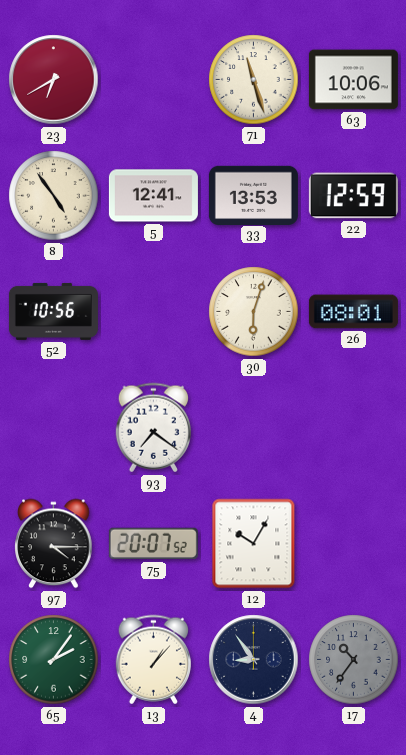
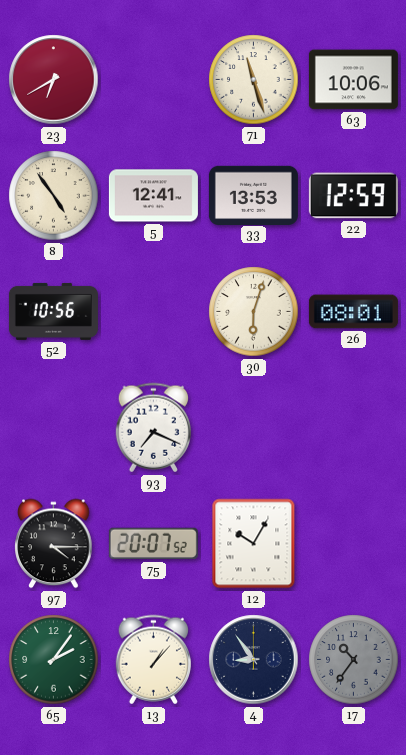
93: 7:21 -> 7:19 (153, 428)
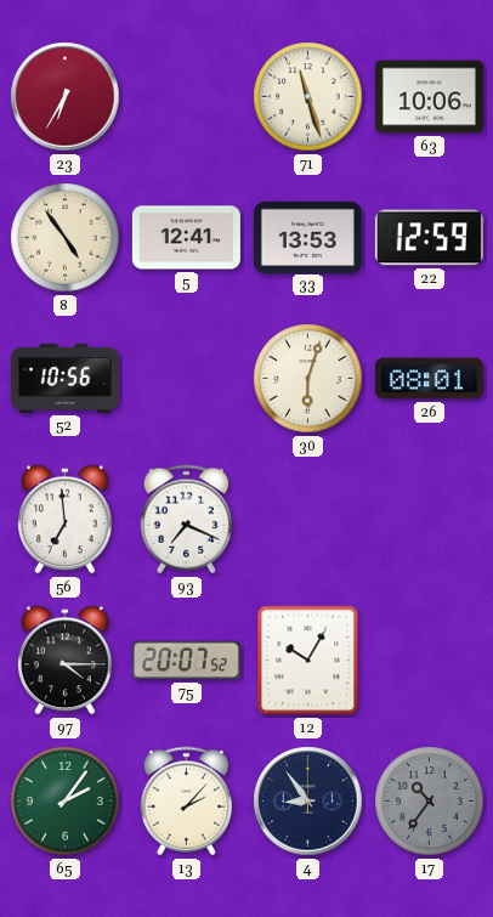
23: 6:40 -> 6:35 (66, 97)
56: none -> 6:59 (66, 520)
13: 1:07 -> 2:07 (186, 802)
